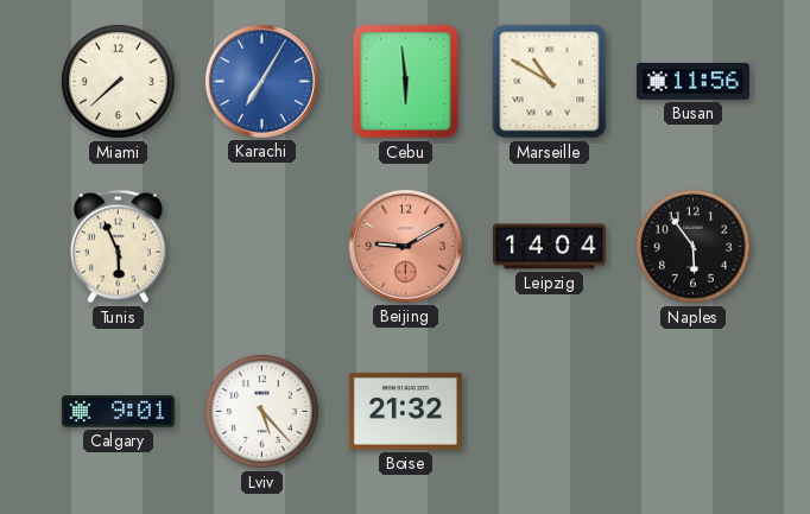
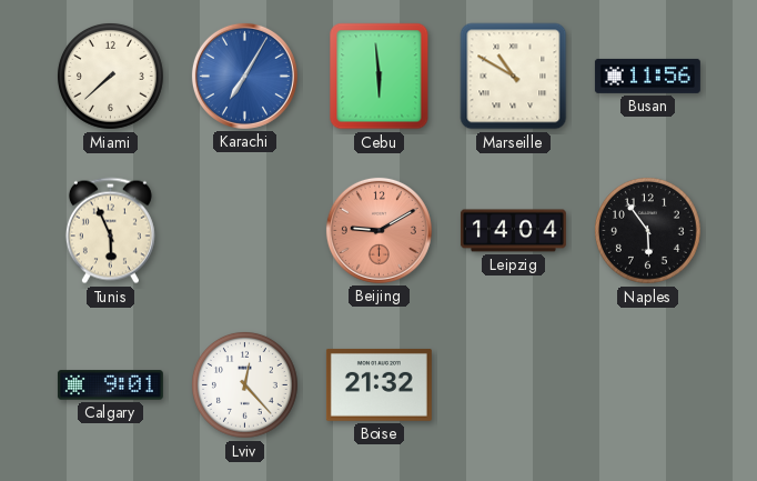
Lviv: 5:23 -> 12:23 (245, 385)
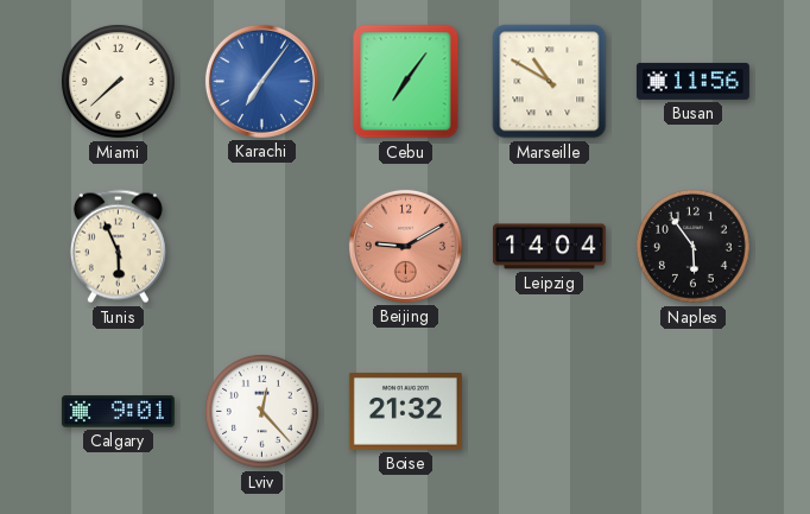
Karachi: 7:05 -> 7:06 (261, 81)
Cebu: 5:59 -> 7:06 (406, 82)
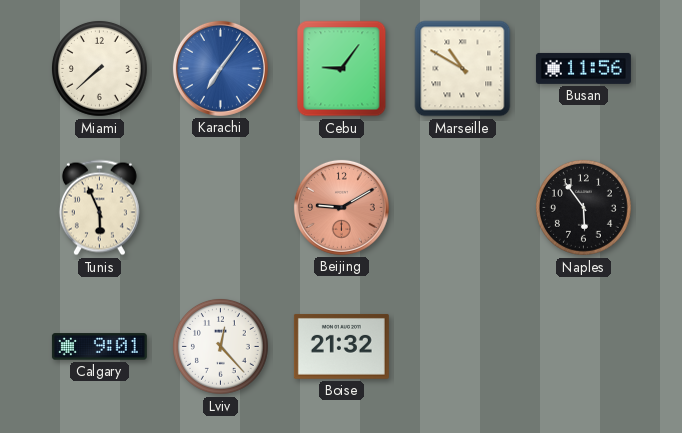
Cebu: 7:06 -> 9:06 (342, 69)
Leipzig: 14:04 -> none (549, 247)
